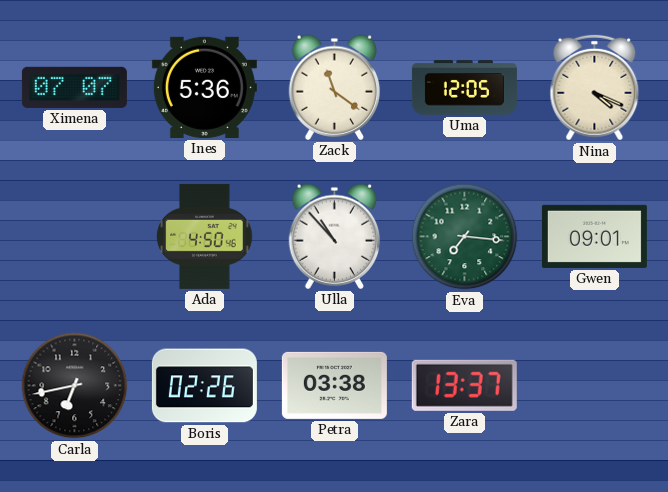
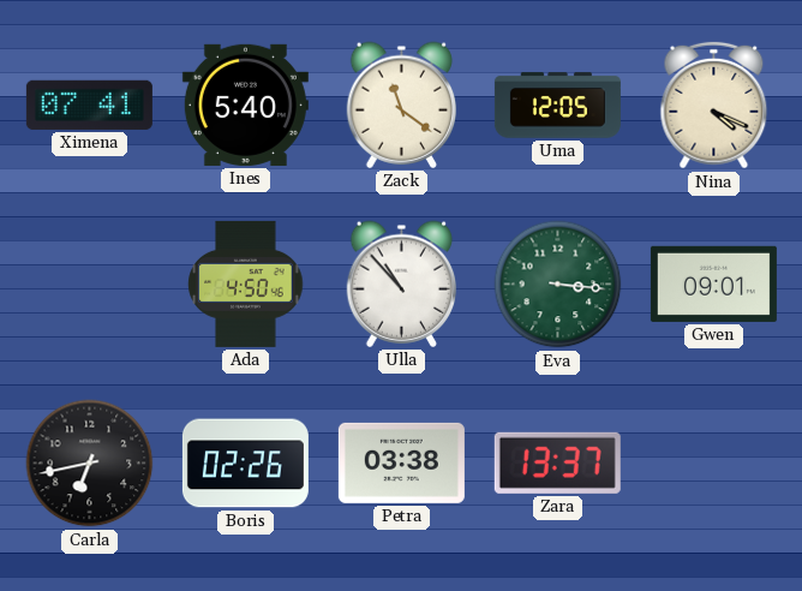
Ximena: 07:07 -> 07:41 (89, 105)
Ines: 5:36 -> 5:40 (245, 105)
Eva: 7:16 -> 3:16 (558, 285)
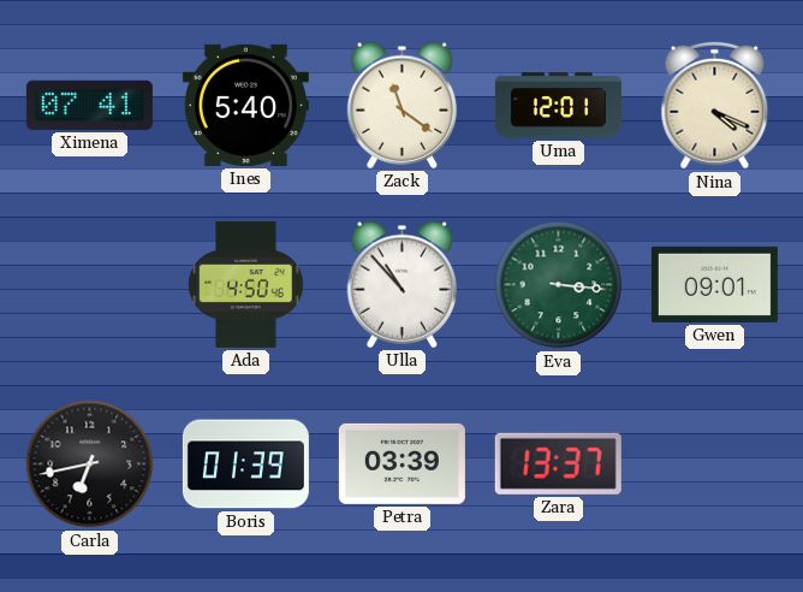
Uma: 12:05 -> 12:01 (558, 106)
Boris: 02:26 -> 01:39 (245, 464)
Petra: 03:38 -> 03:39 (401, 463)
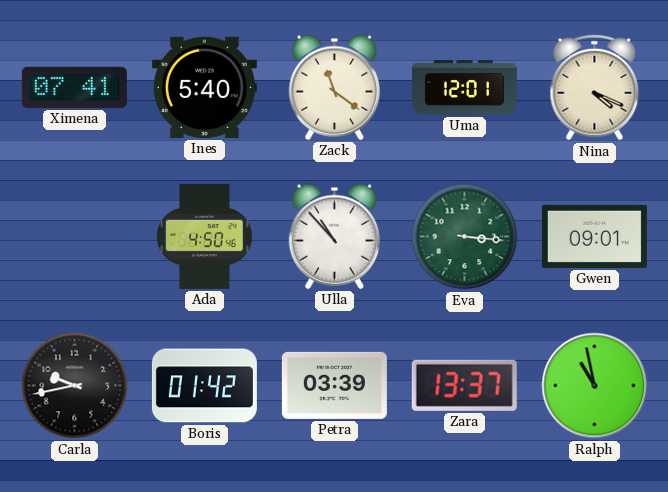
Carla: 6:43 -> 9:43 (75, 386)
Boris: 01:39 -> 01:42 (204, 386)
Ralph: none -> 10:58 (595, 386)
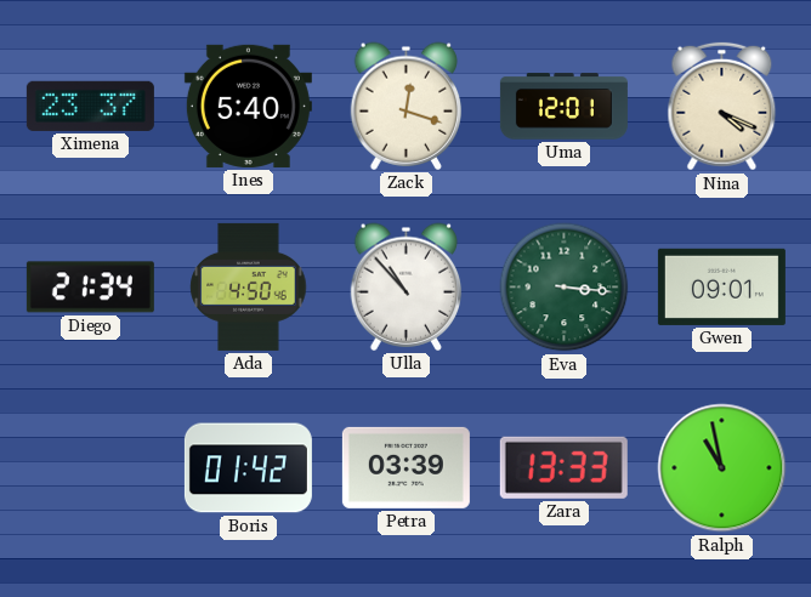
Ximena: 07:41 -> 23:37 (90, 106)
Zack: 11:21 -> 12:18 (407, 106)
Diego: none -> 21:34 (90, 288)
Carla: 9:43 -> none (75, 386)
Zara: 13:37 -> 13:33 (563, 467)
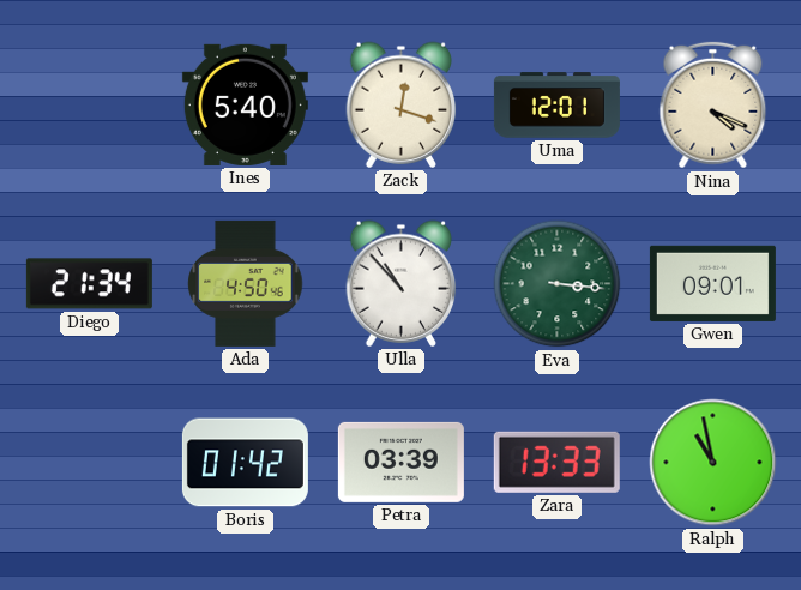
Ximena: 23:37 -> none (90, 106)
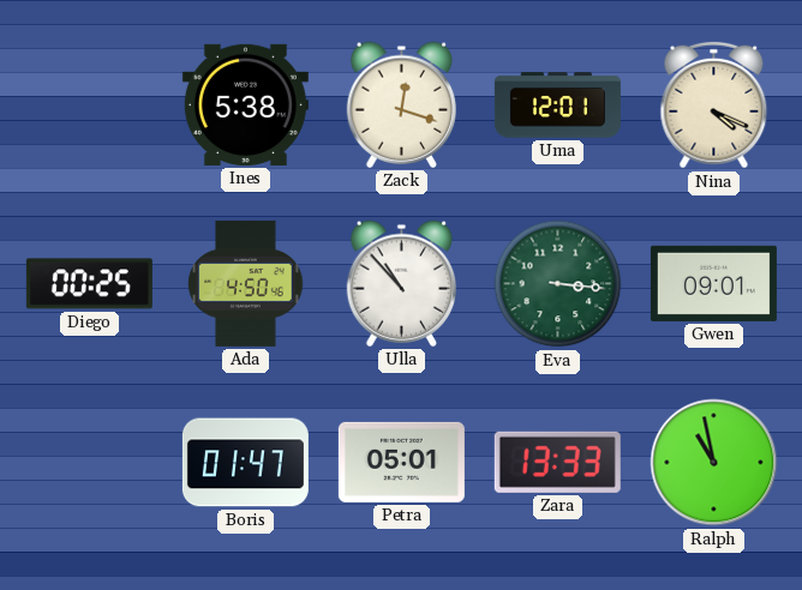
Ines: 5:40 -> 5:38 (245, 104)
Diego: 21:34 -> 00:25 (89, 284)
Boris: 01:42 -> 01:47 (245, 463)
Petra: 03:39 -> 05:01 (401, 462)
